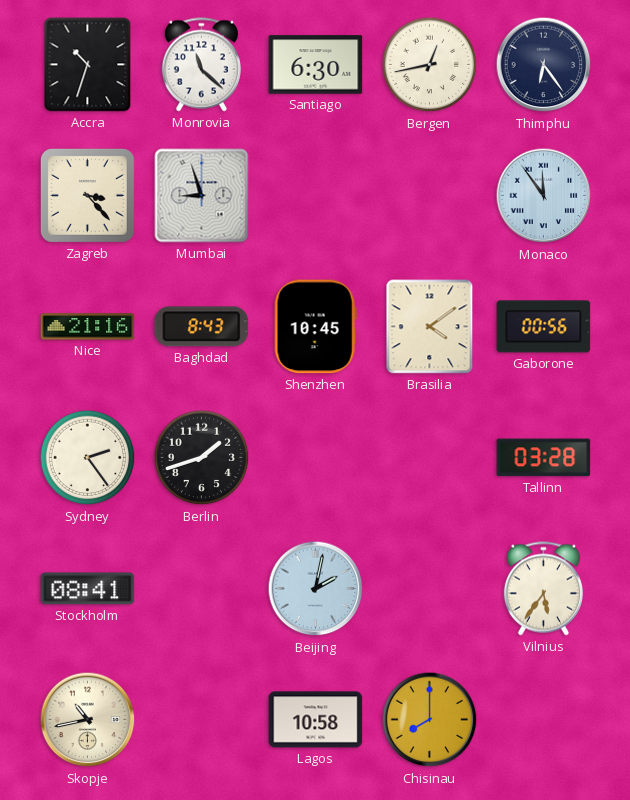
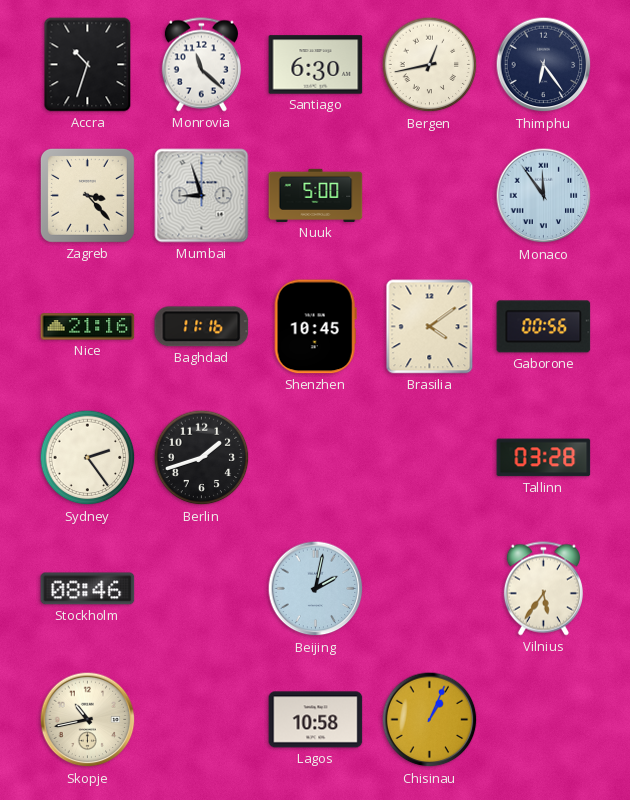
Nuuk: none -> 5:00 (316, 195)
Baghdad: 8:43 -> 11:16 (202, 327)
Stockholm: 08:41 -> 08:46 (88, 589)
Chisinau: 8:00 -> 1:04 (430, 720)
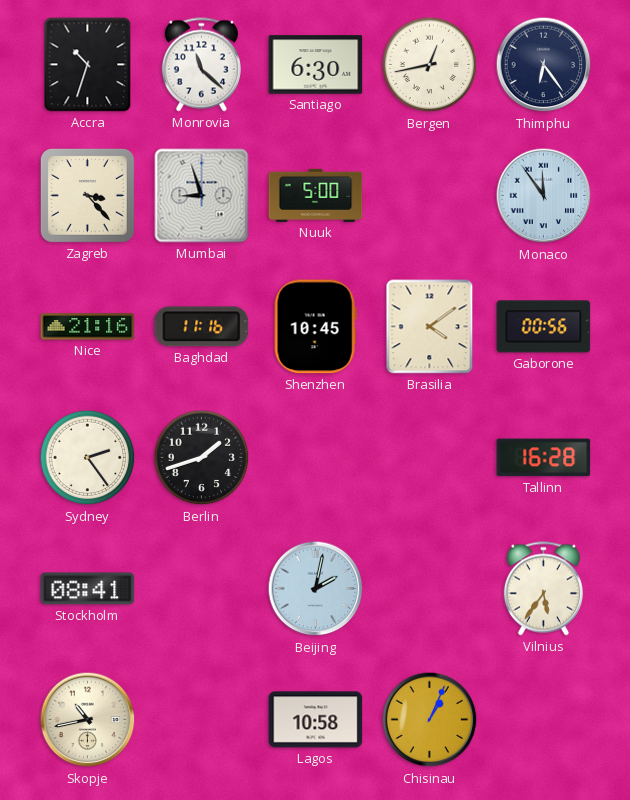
Tallinn: 03:28 -> 16:28 (544, 458)
Stockholm: 08:46 -> 08:41 (88, 589)
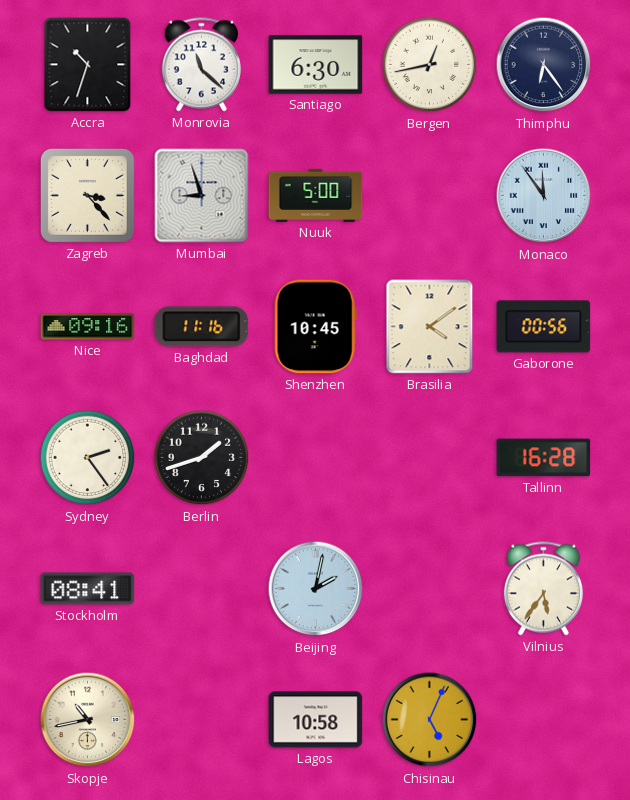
Nice: 21:16 -> 09:16 (88, 327)
Chisinau: 1:04 -> 5:04 (430, 720)
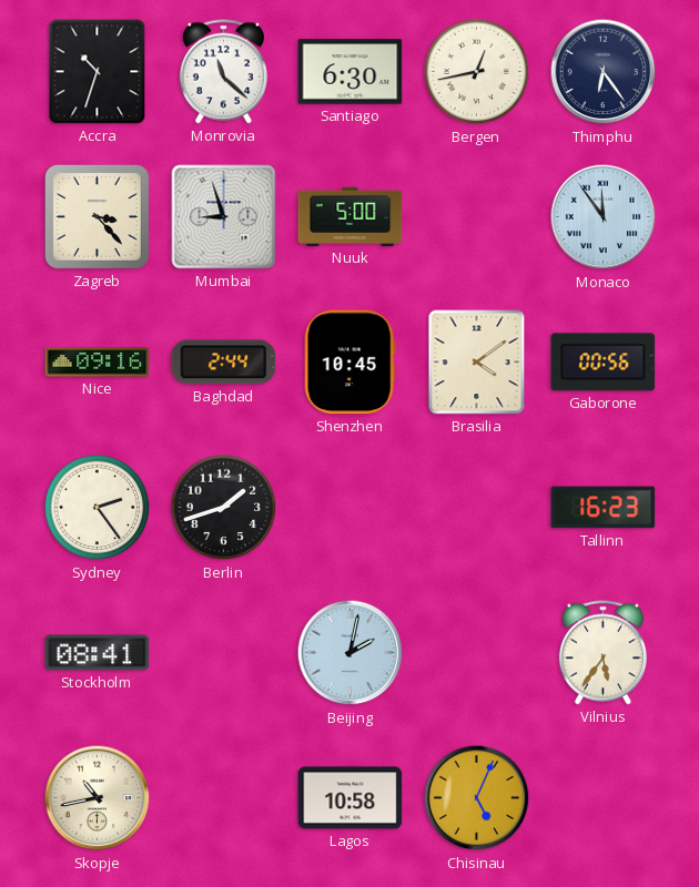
Baghdad: 11:16 -> 2:44 (224, 363)
Tallinn: 16:28 -> 16:23 (604, 508)
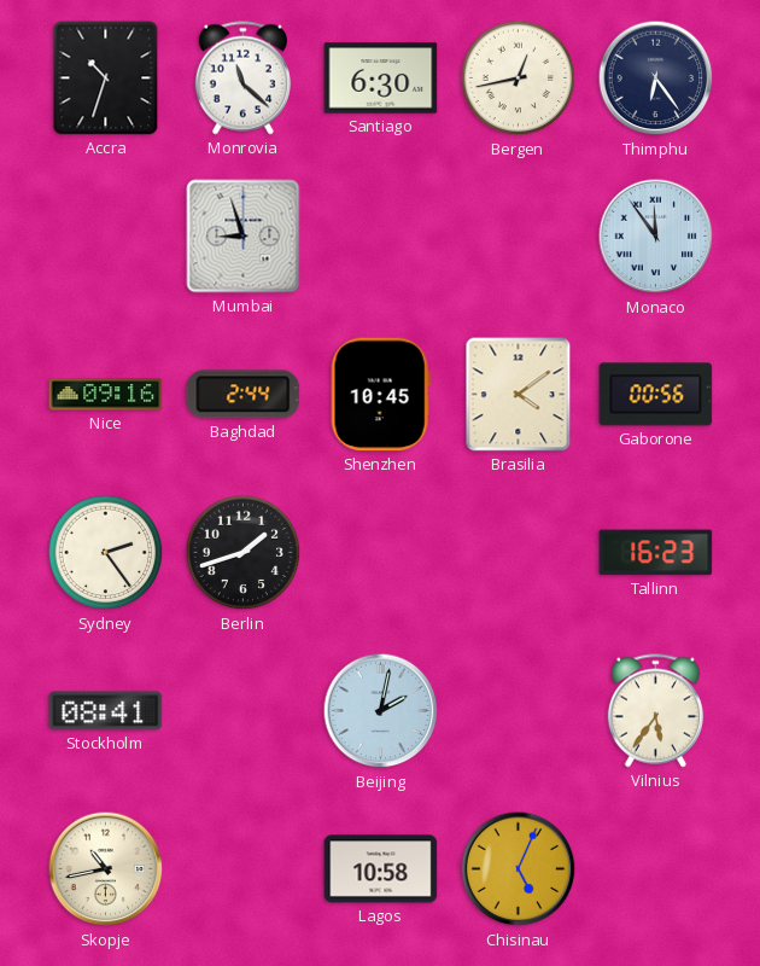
Zagreb: 3:23 -> none (97, 216)
Nuuk: 5:00 -> none (351, 216)
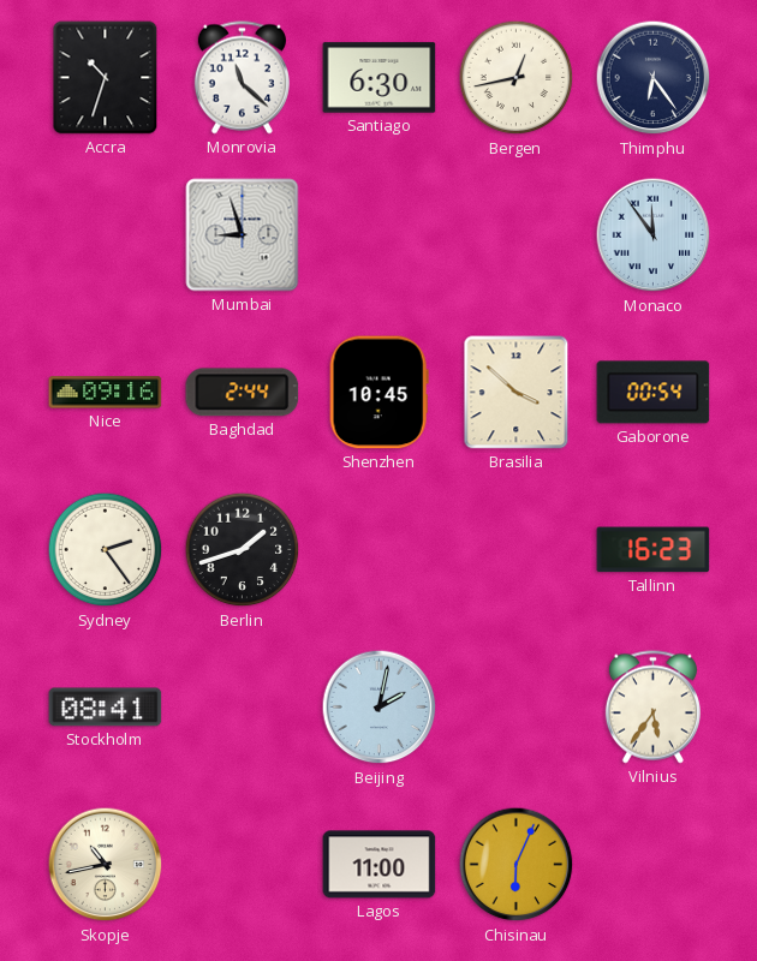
Brasilia: 4:09 -> 3:52 (517, 393)
Gaborone: 00:56 -> 00:54 (654, 393)
Lagos: 10:58 -> 11:00 (380, 865)
Chisinau: 5:04 -> 6:04 (517, 865)
